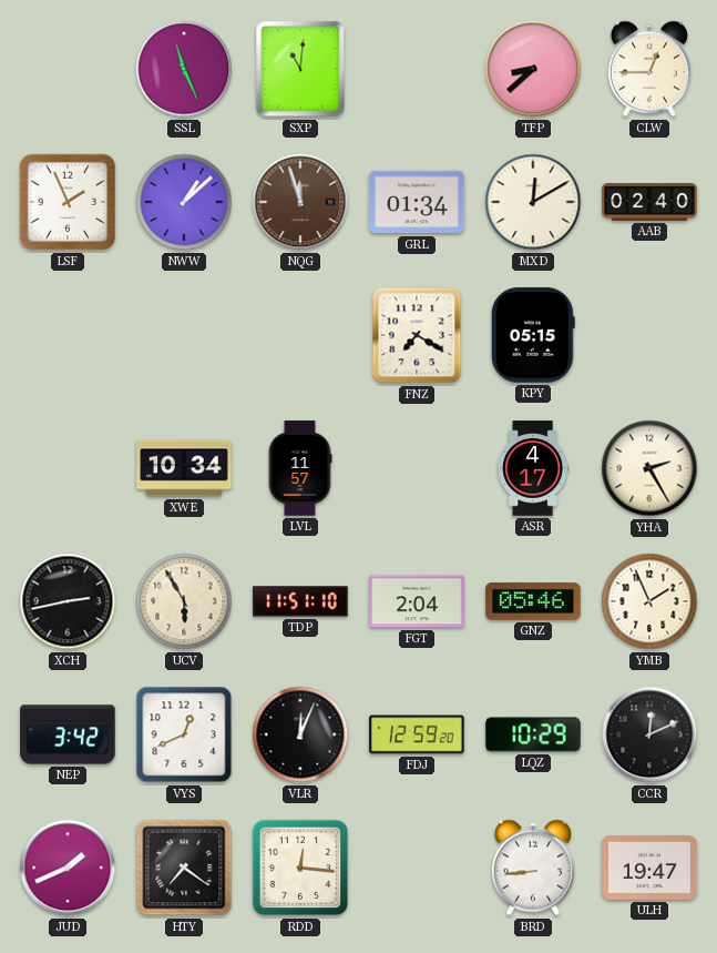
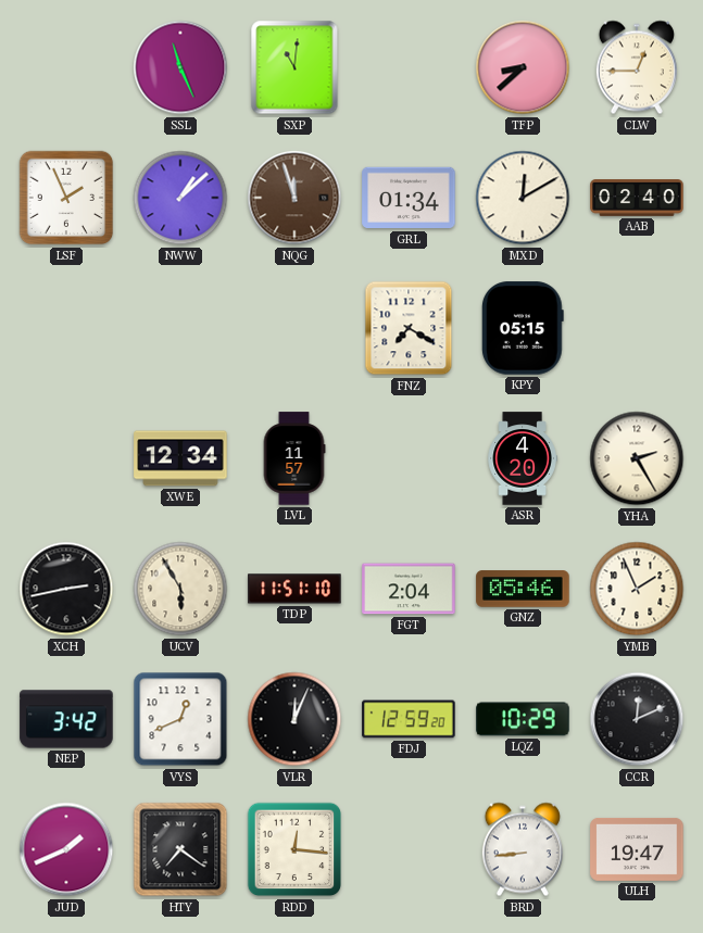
XWE: 10:34 -> 12:34 (180, 458)
ASR: 4:17 -> 4:20 (523, 458)
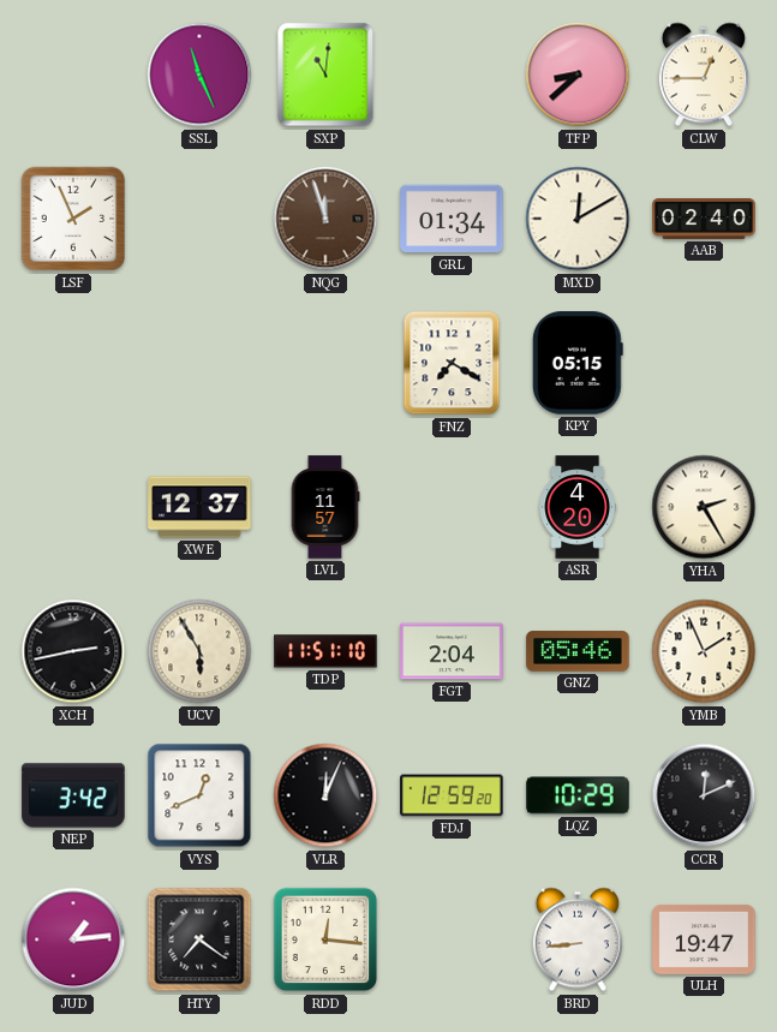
NWW: 1:08 -> none (180, 198)
XWE: 12:34 -> 12:37 (199, 507)
JUD: 1:41 -> 1:14 (73, 939)
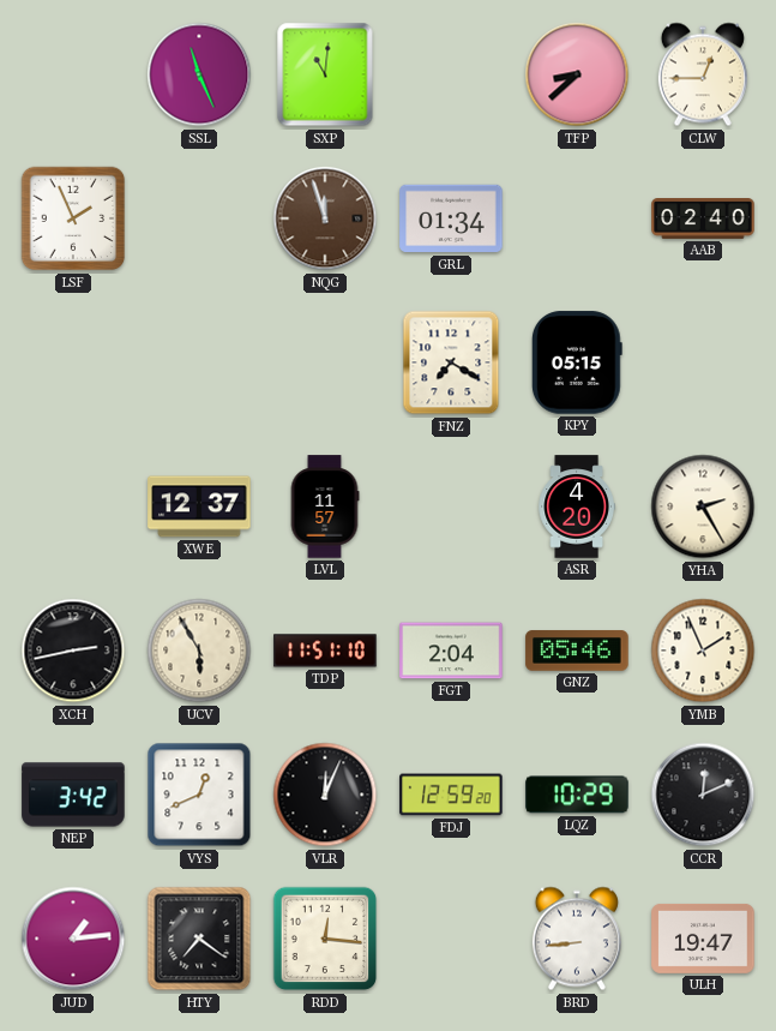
MXD: 12:10 -> none (578, 219)
